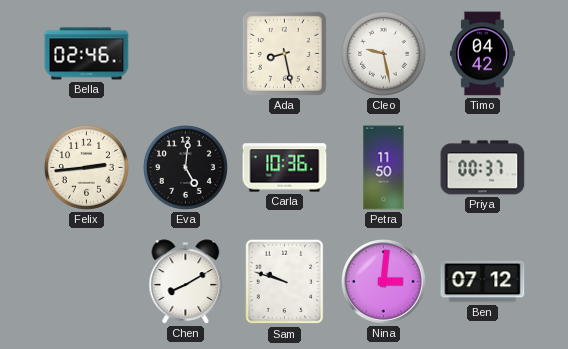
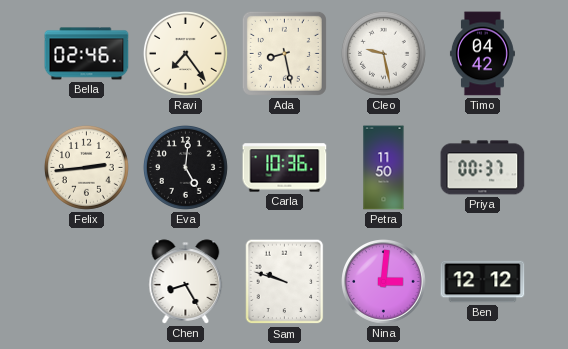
Ravi: none -> 7:24 (185, 53)
Chen: 8:10 -> 8:25 (186, 282)
Ben: 07:12 -> 12:12 (483, 282)
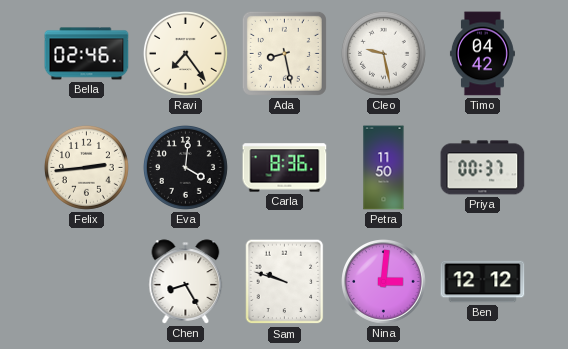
Eva: 5:01 -> 4:01 (185, 167)
Carla: 10:36 -> 8:36 (285, 168)
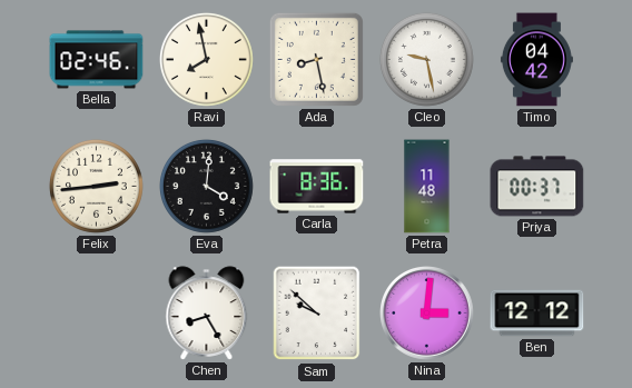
Ravi: 7:24 -> 7:58 (206, 59)
Petra: 11:50 -> 11:48 (427, 187)
Sam: 9:48 -> 9:52 (317, 314)
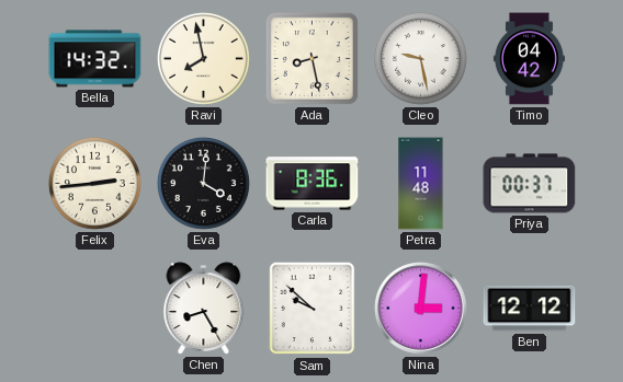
Bella: 02:46 -> 14:32 (95, 59)
